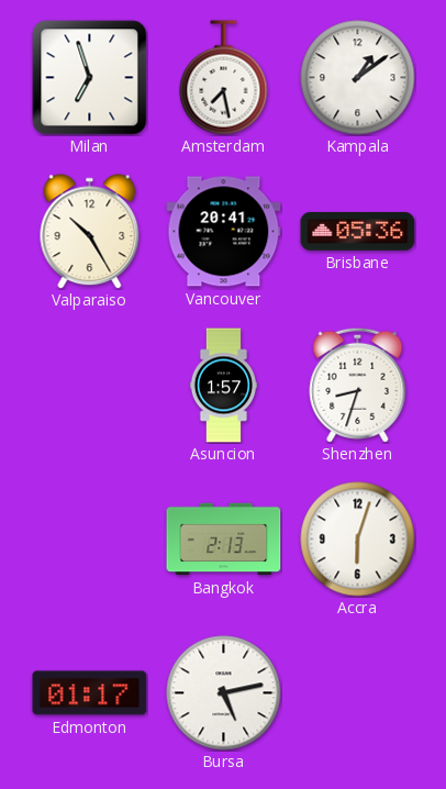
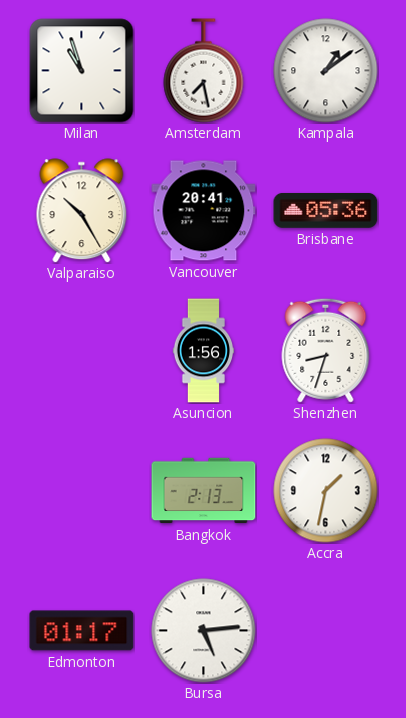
Milan: 6:57 -> 10:57 (82, 71)
Asuncion: 1:57 -> 1:56 (203, 351)
Accra: 6:03 -> 1:32 (326, 491)
Bursa: 5:13 -> 5:14 (204, 631)
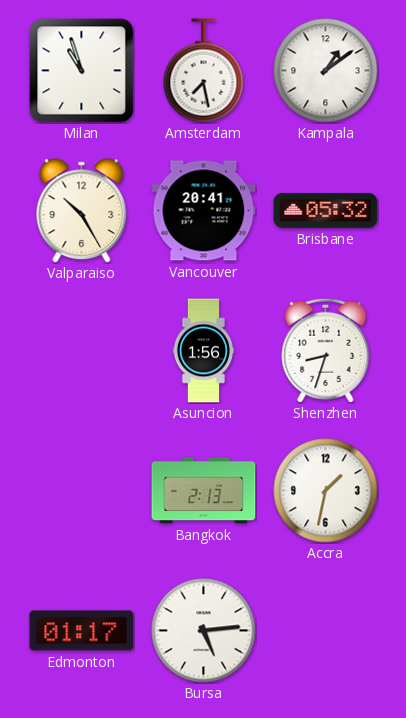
Brisbane: 05:36 -> 05:32 (326, 211)
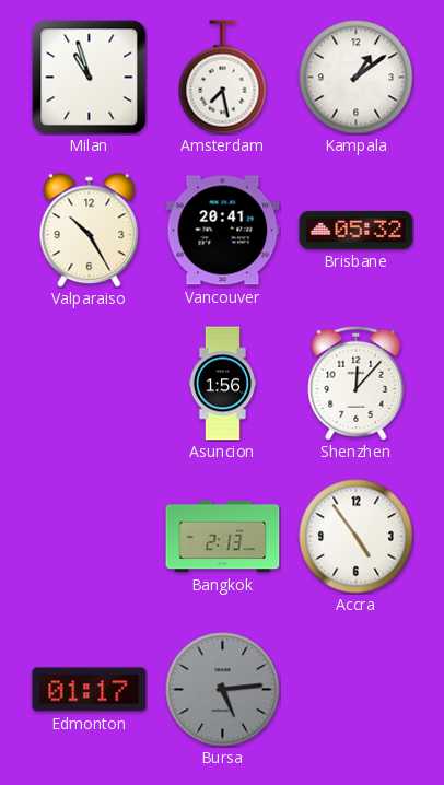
Shenzhen: 8:33 -> 12:07 (357, 383)
Accra: 1:32 -> 4:54 (357, 537)
Bursa dial: white -> grey (223, 690)
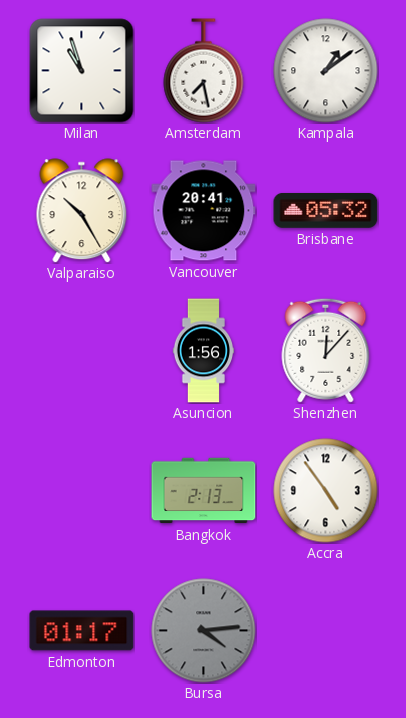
Bursa: 5:14 -> 4:14 (204, 631)
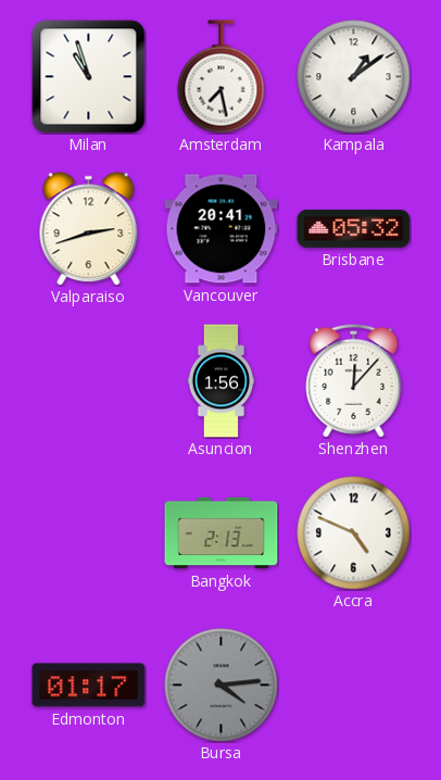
Valparaiso: 10:25 -> 2:42 (89, 229)
Accra: 4:54 -> 4:49 (354, 533)
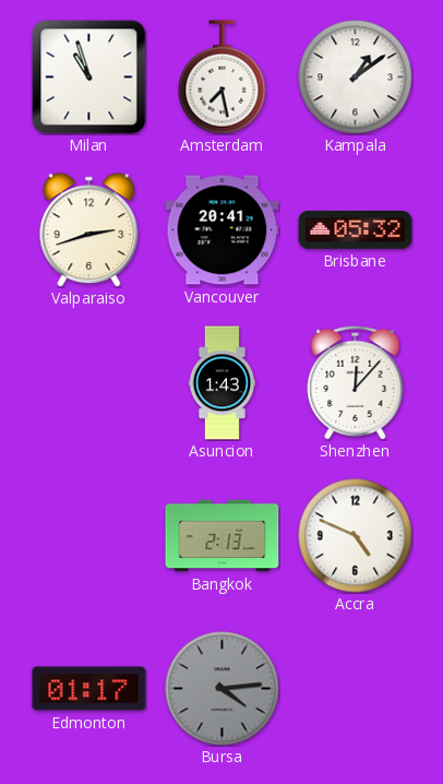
Asuncion: 1:56 -> 1:43 (221, 383)
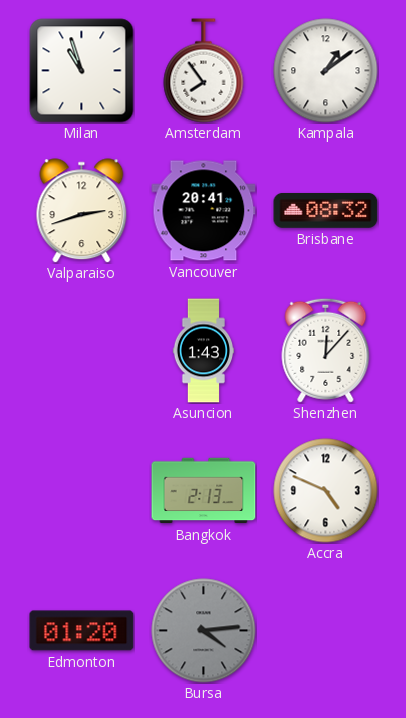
Amsterdam: 7:28 -> 7:54 (204, 71)
Brisbane: 05:32 -> 08:32 (326, 211)
Edmonton: 01:17 -> 01:20 (82, 631)
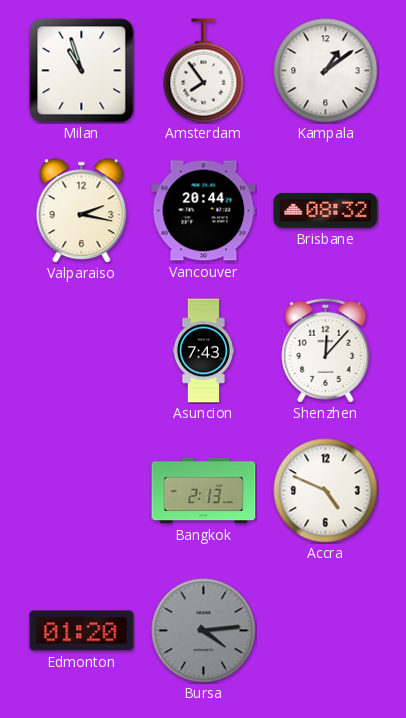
Valparaiso: 2:42 -> 2:17 (82, 211)
Vancouver: 20:41 -> 20:44 (204, 211)
Asuncion: 1:43 -> 7:43 (203, 351)
